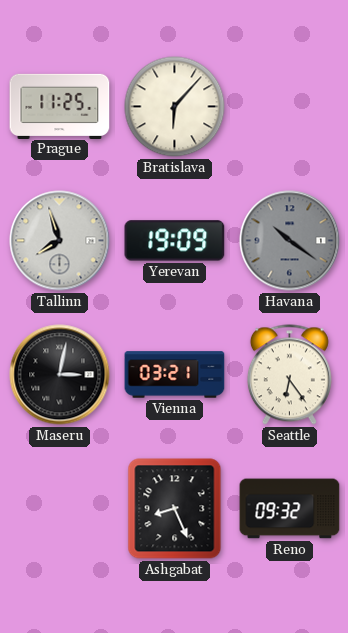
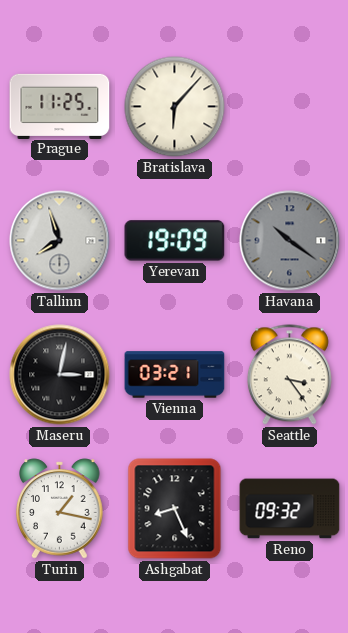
Seattle: 6:24 -> 3:24 (289, 375)
Turin: none -> 1:17 (60, 509)
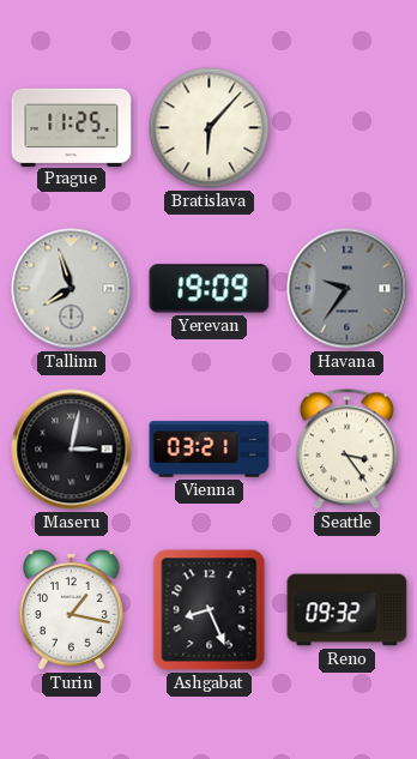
Havana: 10:21 -> 9:36 (347, 289)
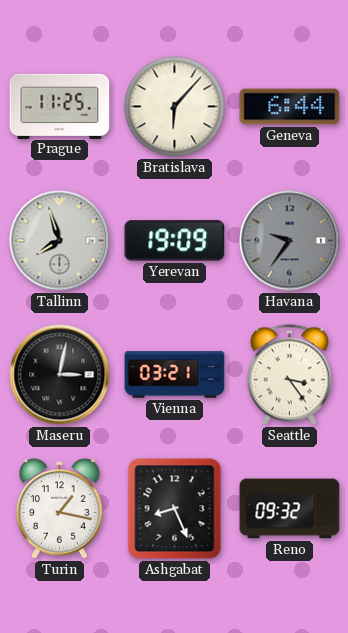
Geneva: none -> 6:44 (290, 107)
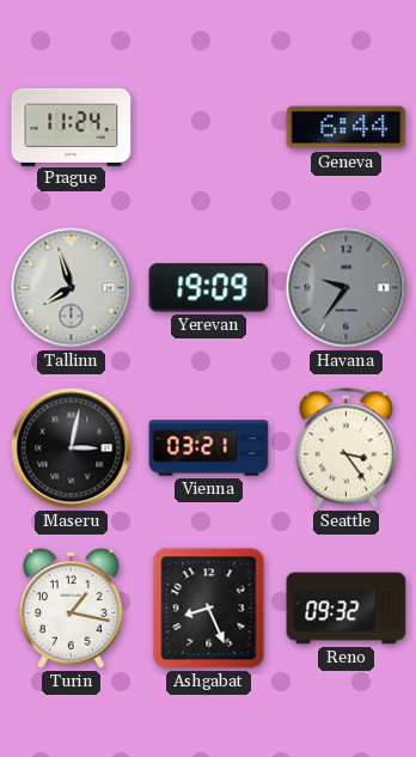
Prague: 11:25 -> 11:24 (72, 127)
Bratislava: 6:07 -> none (175, 107)
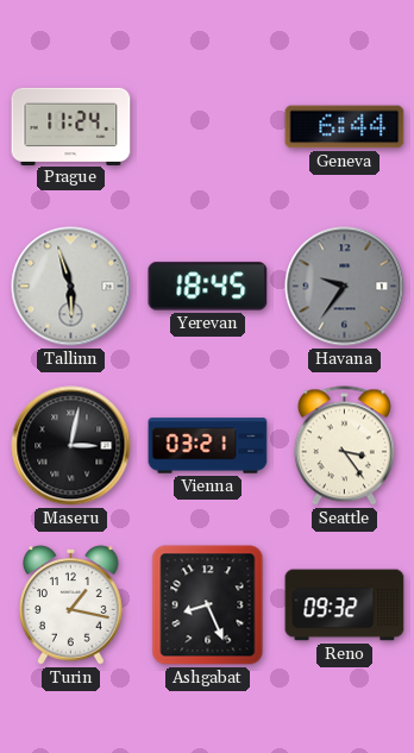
Tallinn: 7:57 -> 5:57 (71, 287)
Yerevan: 19:09 -> 18:45 (208, 287)
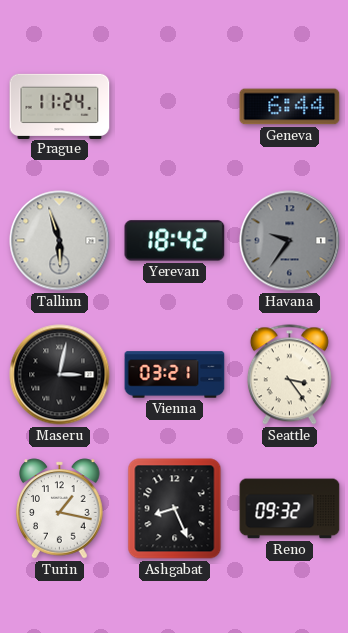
Yerevan: 18:45 -> 18:42 (175, 241)
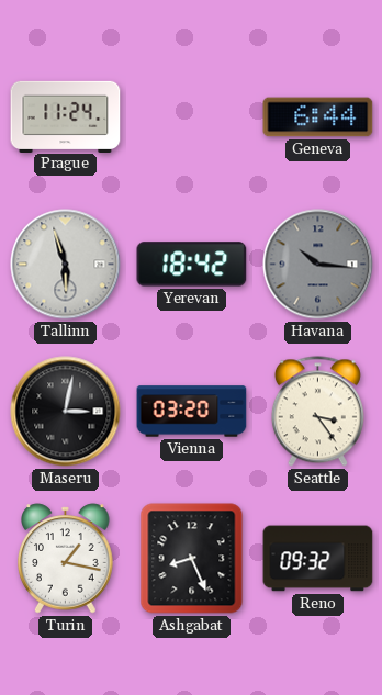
Havana: 9:36 -> 10:16 (318, 265)
Vienna: 03:21 -> 03:20 (192, 412)
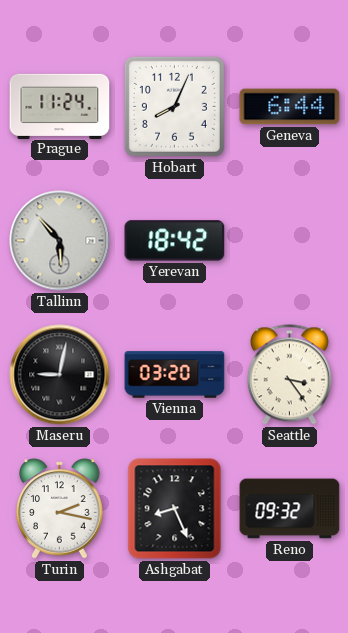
Hobart: none -> 8:04 (174, 106)
Tallinn: 5:57 -> 5:53 (60, 241)
Havana: 10:16 -> none (318, 265)
Maseru: 3:02 -> 9:02 (60, 375)
Turin: 1:17 -> 2:17 (60, 509)
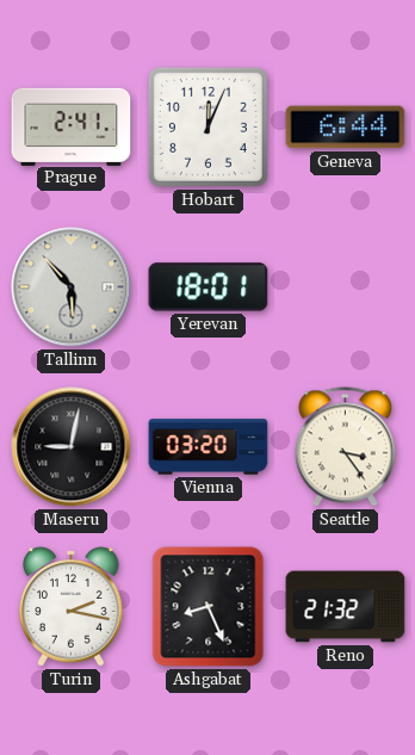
Prague: 11:24 -> 2:41 (72, 126)
Hobart: 8:04 -> 12:04 (207, 126)
Yerevan: 18:42 -> 18:01 (209, 287)
Reno: 09:32 -> 21:32 (346, 607)
